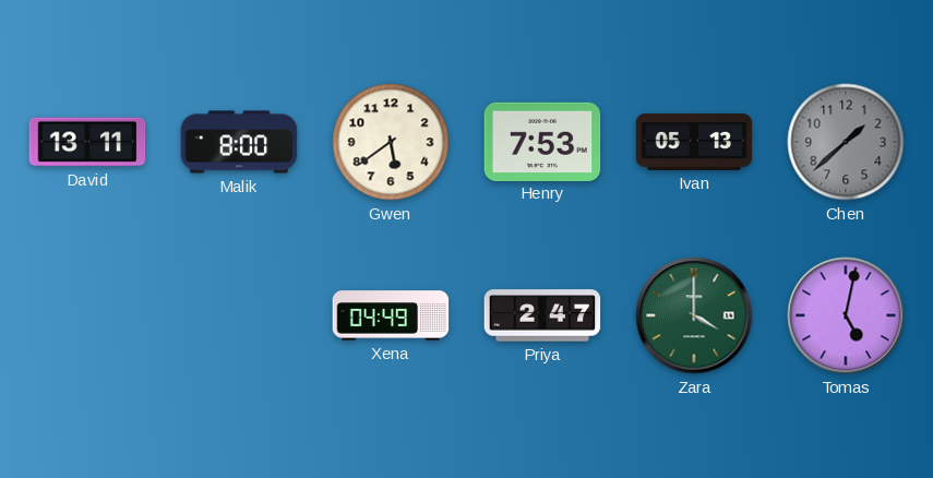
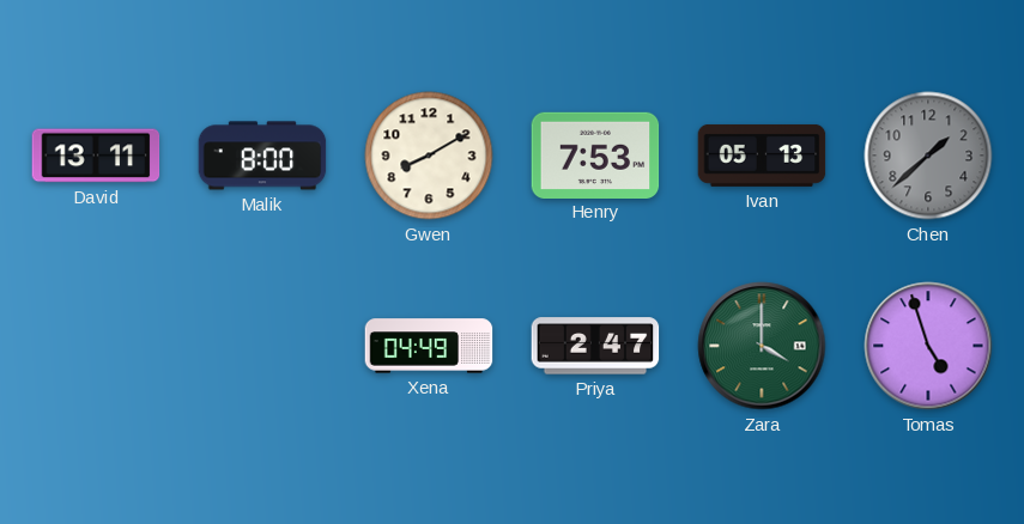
Gwen: 5:39 -> 8:10 (429, 156)
Tomas: 5:02 -> 4:57 (928, 346)
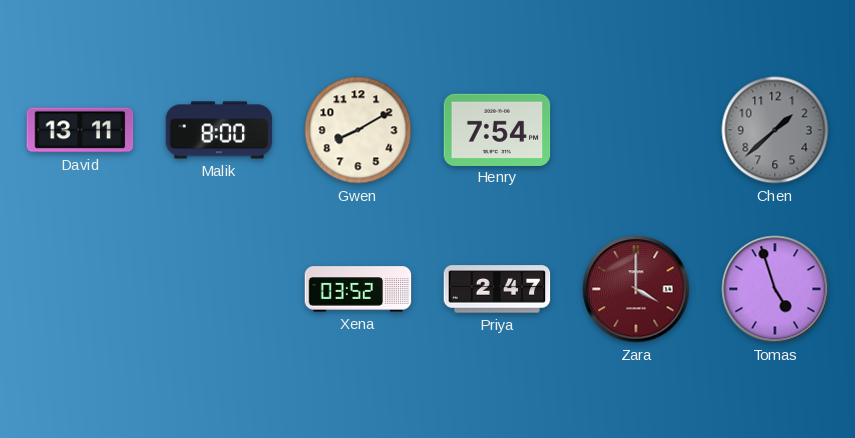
Henry: 7:53 -> 7:54 (497, 129)
Ivan: 05:13 -> none (762, 156)
Xena: 04:49 -> 03:52 (358, 289)
Zara dial: green -> burgundy (636, 289)
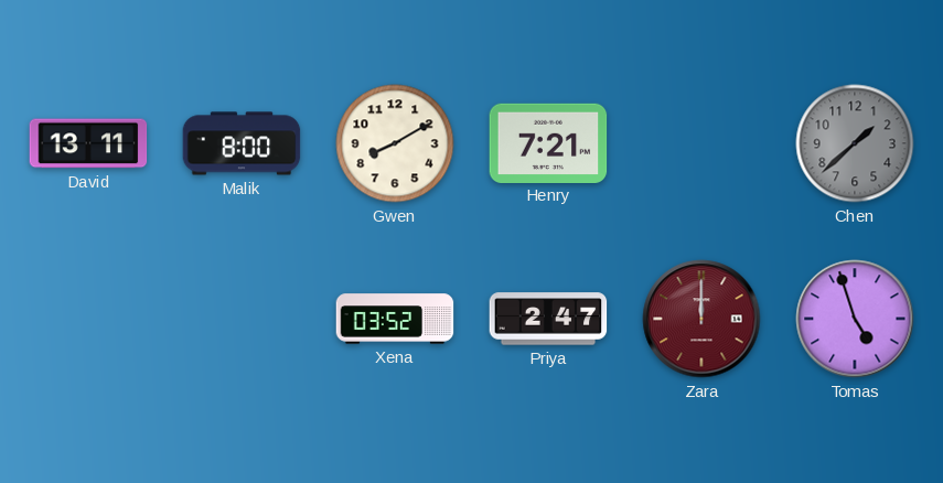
Henry: 7:54 -> 7:21 (548, 142)
Zara: 4:00 -> 12:00 (701, 319)
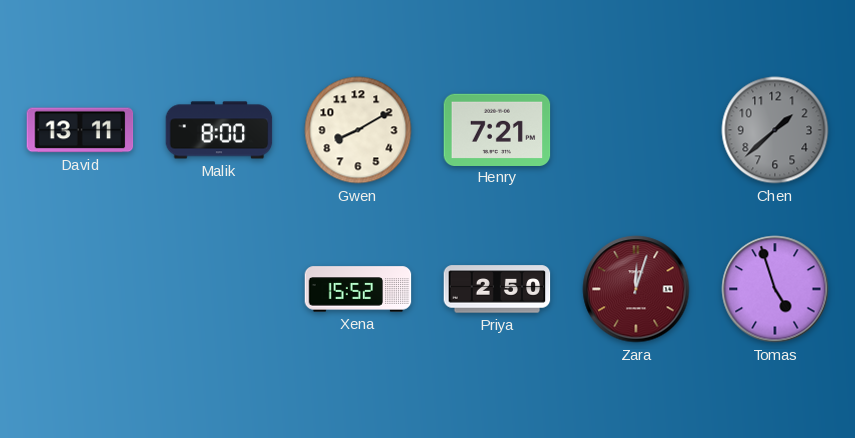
Xena: 03:52 -> 15:52 (358, 289)
Priya: 2:47 -> 2:50 (497, 289)
Zara: 12:00 -> 12:03 (636, 289)
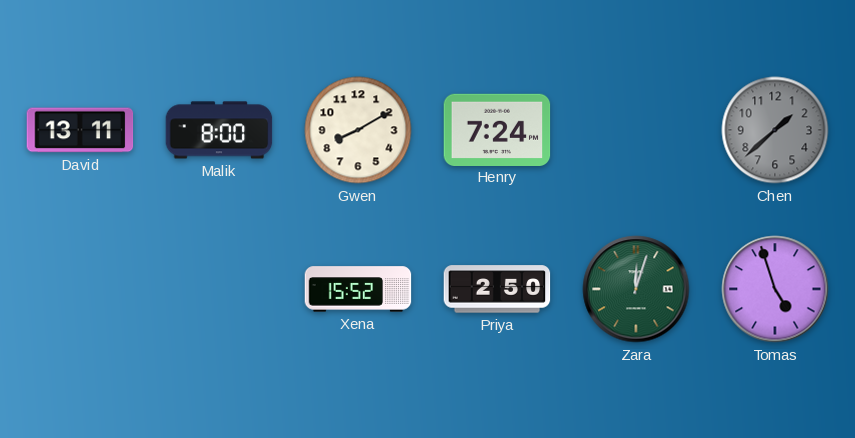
Henry: 7:21 -> 7:24 (497, 129)
Zara dial: burgundy -> green (636, 289)
